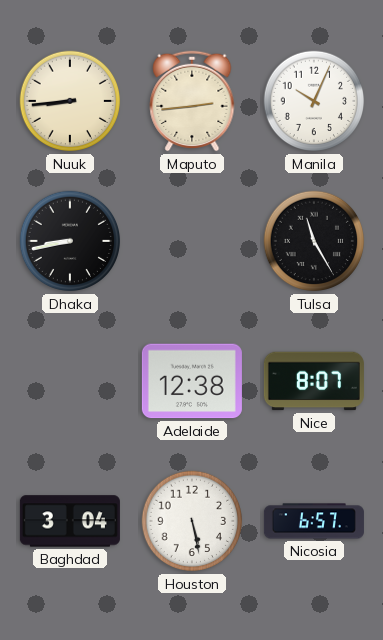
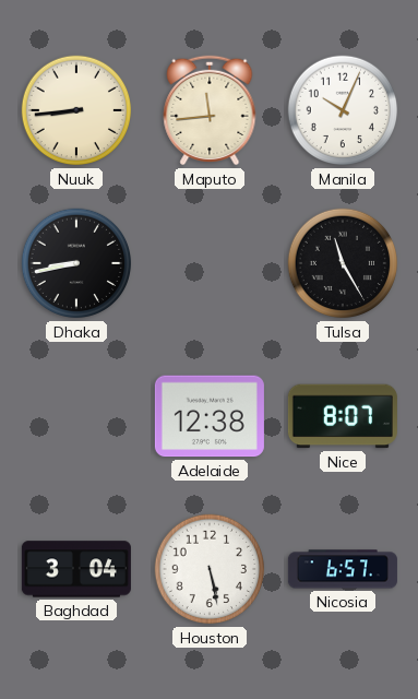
Maputo: 2:44 -> 11:44 (210, 110)
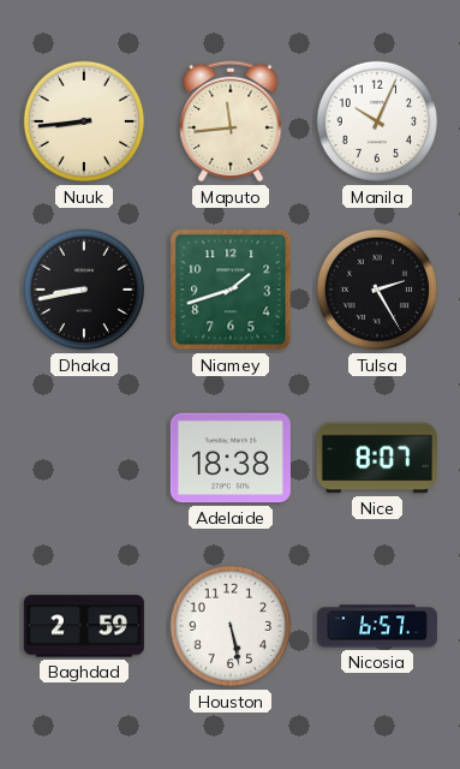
Niamey: none -> 1:42 (231, 290)
Tulsa: 11:25 -> 2:25 (377, 290)
Adelaide: 12:38 -> 18:38 (231, 458)
Baghdad: 3:04 -> 2:59 (84, 626)
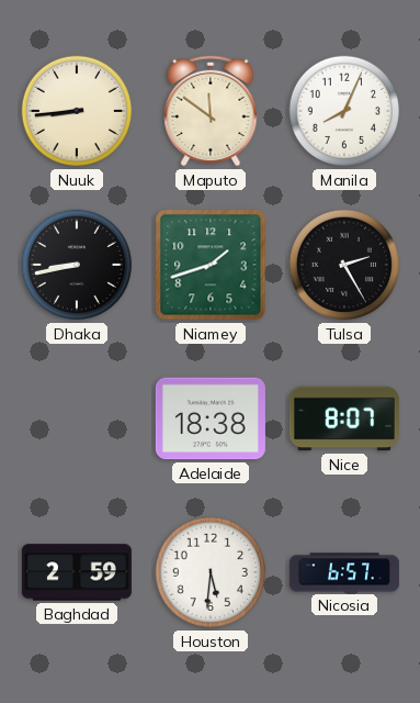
Maputo: 11:44 -> 11:51 (211, 111)
Manila: 10:04 -> 8:04 (344, 111)
Houston: 5:28 -> 5:31 (211, 572)
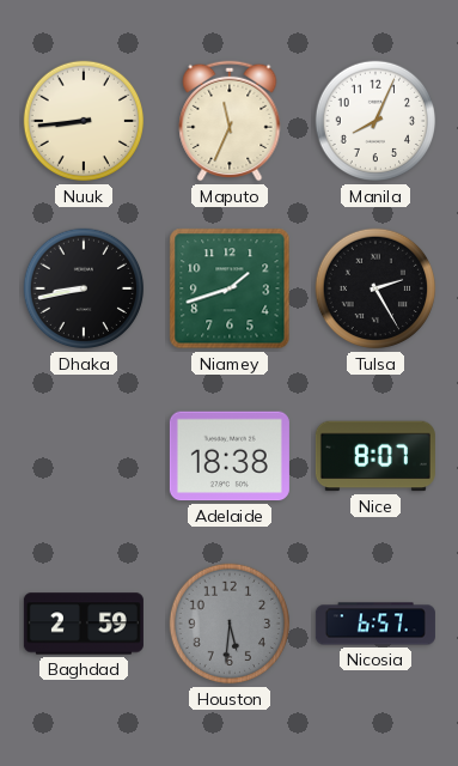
Maputo: 11:51 -> 11:34 (230, 121)
Houston dial: white -> grey (230, 624)
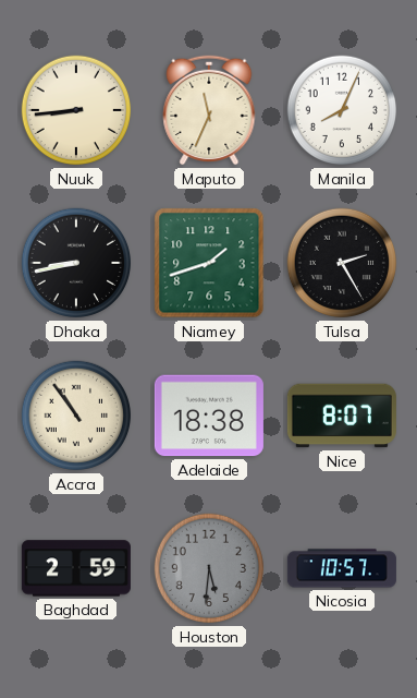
Accra: none -> 10:54 (76, 416)
Nicosia: 6:57 -> 10:57 (342, 568)
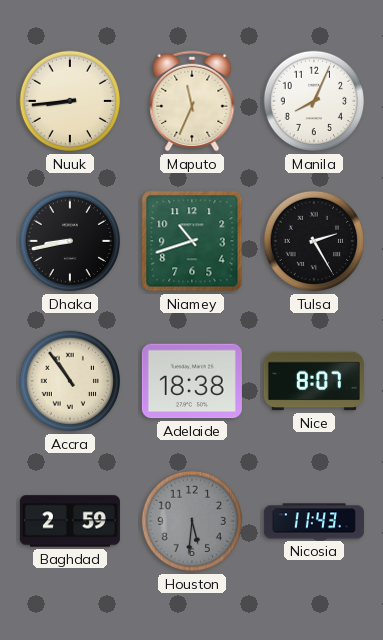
Niamey: 1:42 -> 10:42 (192, 241)
Nicosia: 10:57 -> 11:43 (314, 521)
